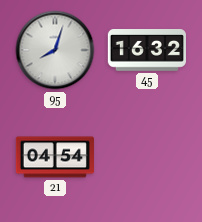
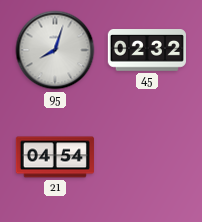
45: 16:32 -> 02:32 (147, 50)
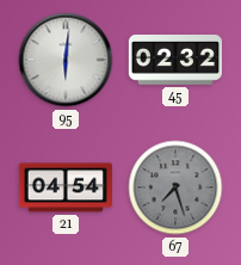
95: 8:03 -> 6:01 (66, 60)
67: none -> 7:27 (175, 187)
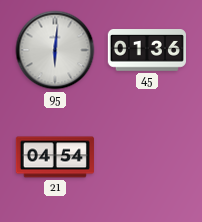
45: 02:32 -> 01:36 (147, 50)
67: 7:27 -> none (175, 187)
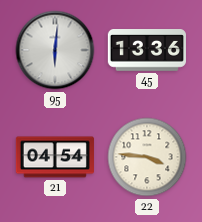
45: 01:36 -> 13:36 (147, 50)
22: none -> 3:46 (147, 157)
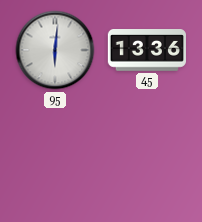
21: 04:54 -> none (55, 157)
22: 3:46 -> none (147, 157)
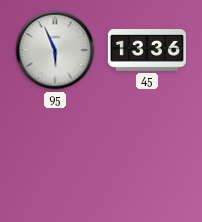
95: 6:01 -> 5:56 (55, 50)
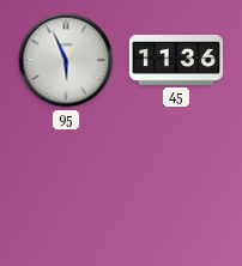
45: 13:36 -> 11:36 (176, 60)
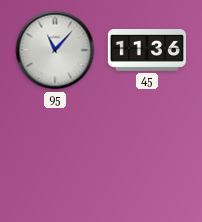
95: 5:56 -> 11:07 (55, 50)
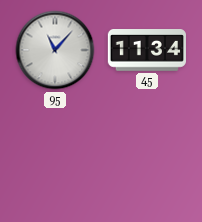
45: 11:36 -> 11:34 (147, 50)
